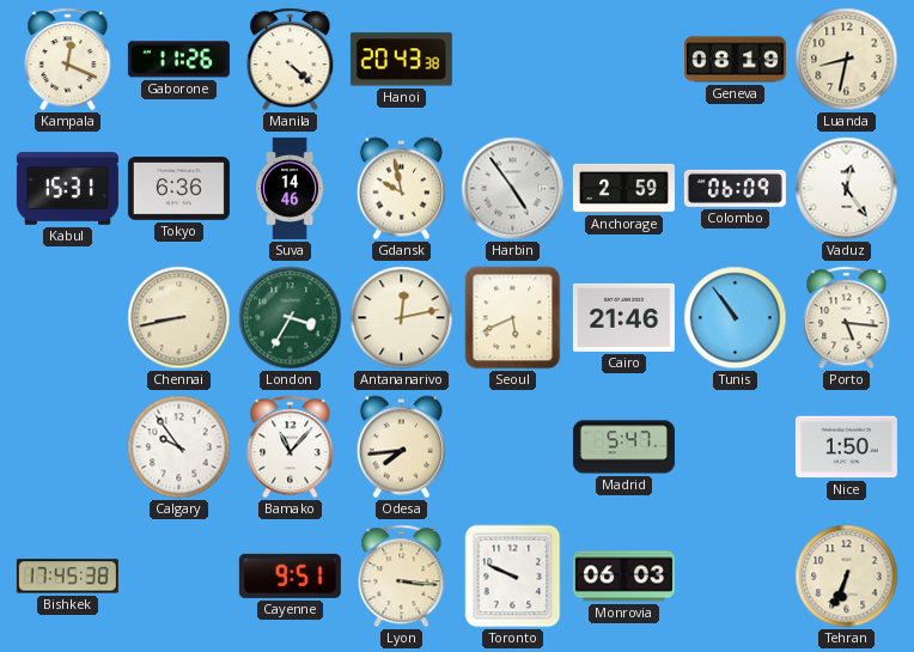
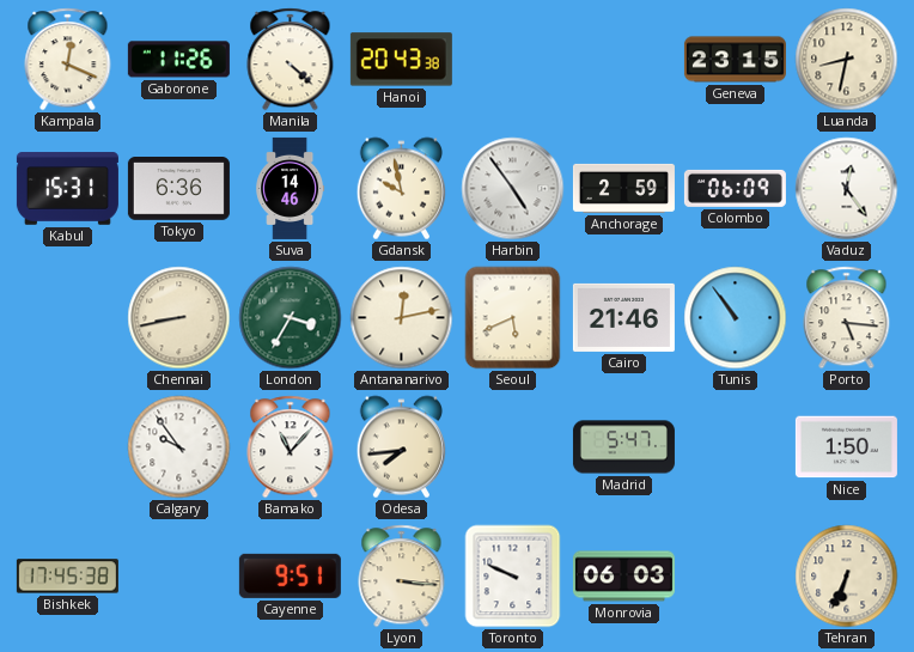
Geneva: 08:19 -> 23:15 (735, 60)
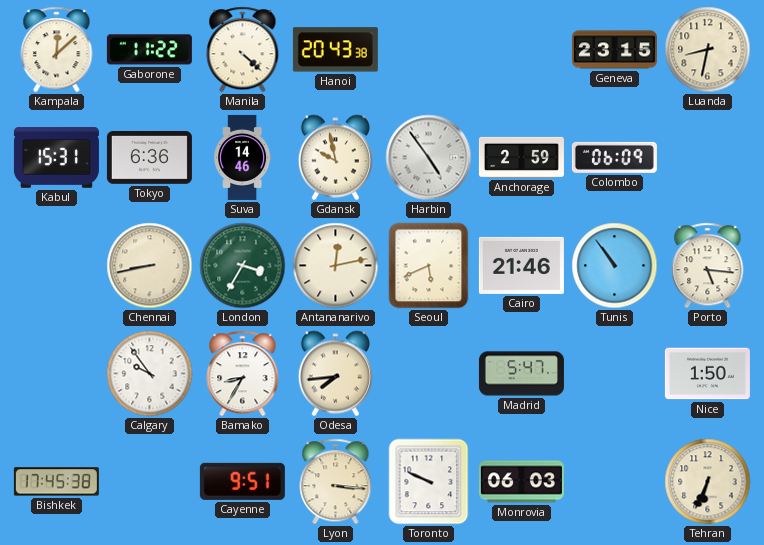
Kampala: 12:19 -> 12:08 (57, 50)
Gaborone: 11:26 -> 11:22 (149, 50)
Vaduz: 12:24 -> none (847, 189)
Bamako: 11:07 -> 8:35 (243, 374)
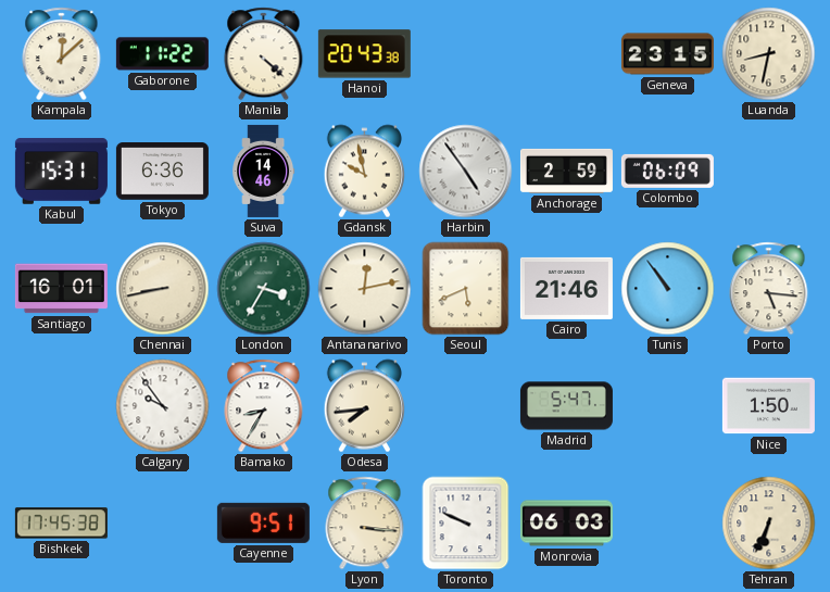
Santiago: none -> 16:01 (61, 289)
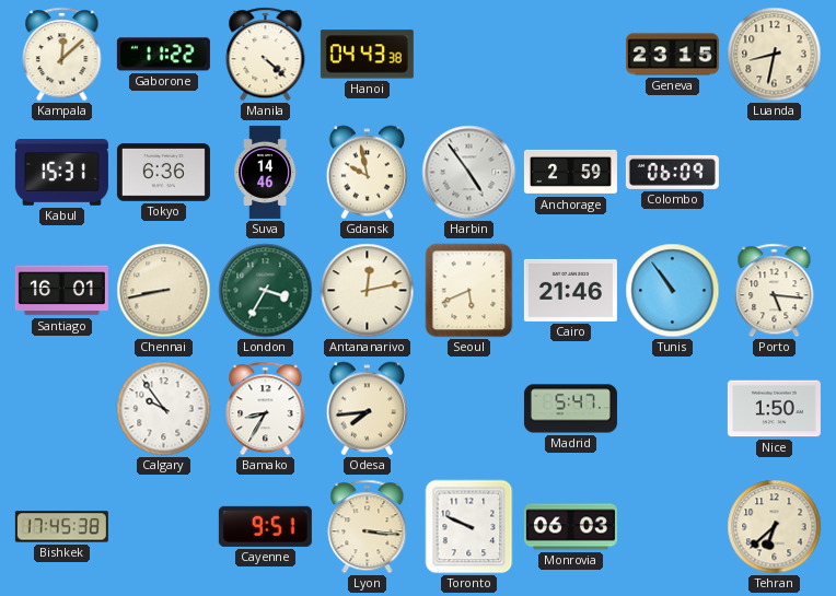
Hanoi: 20:43 -> 04:43 (367, 55)
Tehran: 6:34 -> 6:38 (775, 527)
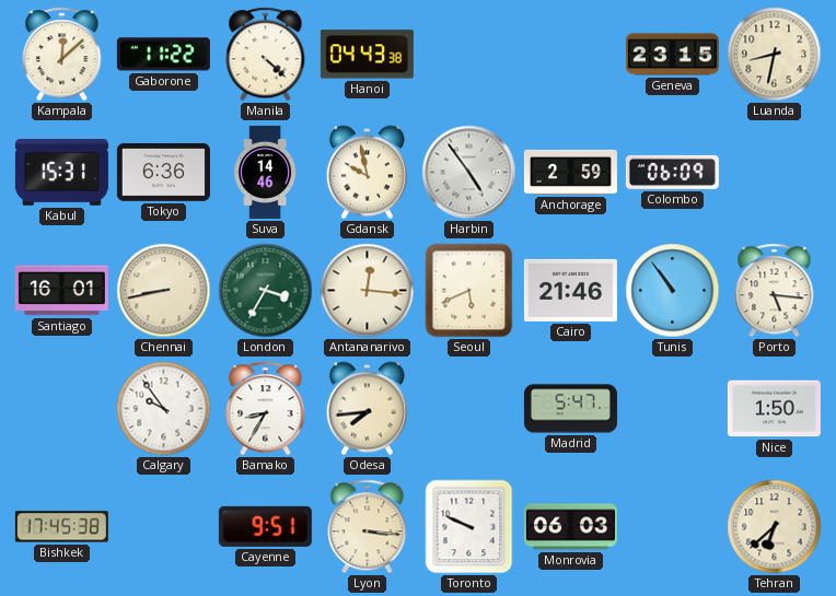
Antananarivo: 12:13 -> 12:16 (368, 291)
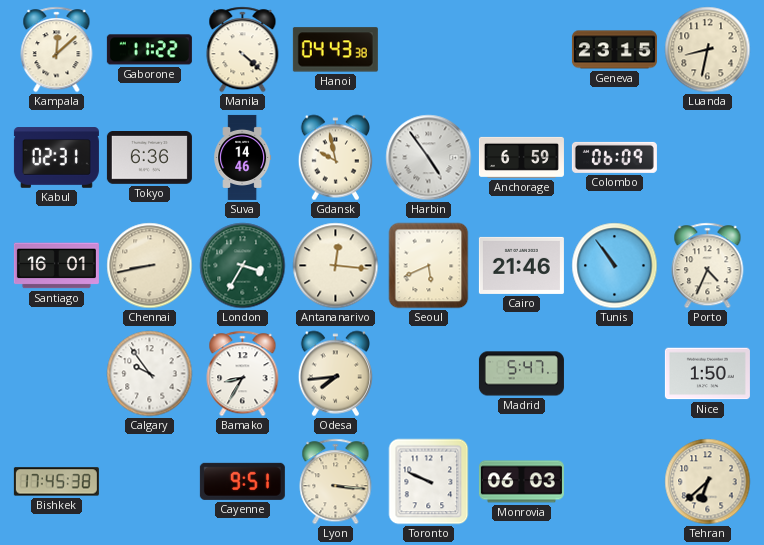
Kabul: 15:31 -> 02:31 (56, 158)
Anchorage: 2:59 -> 6:59 (521, 157)
Porto: 5:16 -> 4:34 (708, 266)
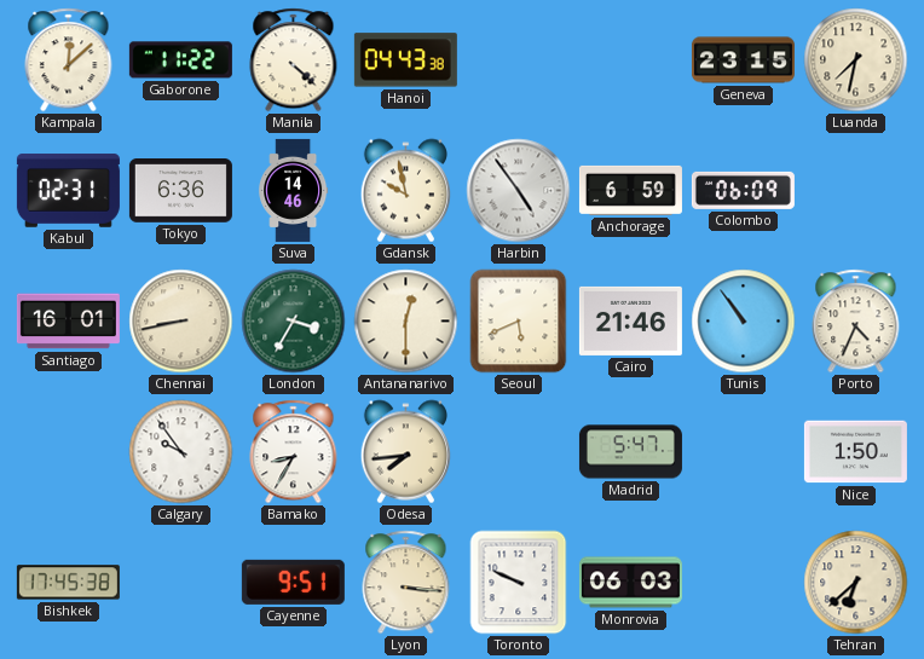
Luanda: 8:32 -> 7:32 (856, 60)
Antananarivo: 12:16 -> 12:30 (406, 322)
